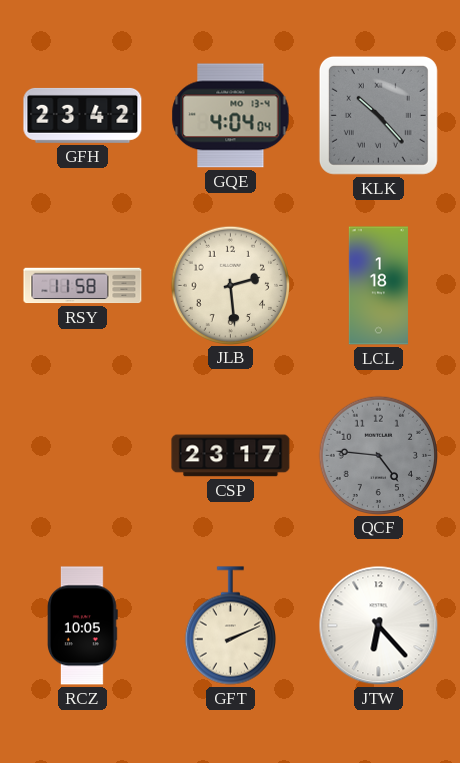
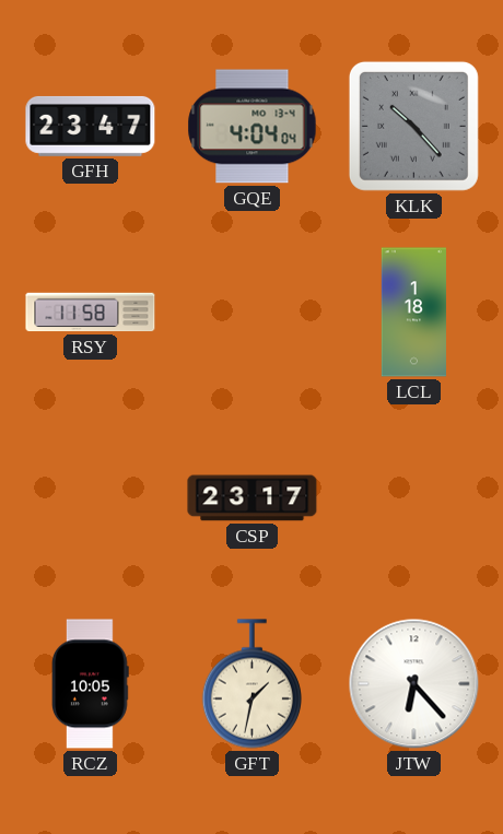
GFH: 23:42 -> 23:47 (91, 126)
JLB: 2:29 -> none (230, 285)
QCF: 4:46 -> none (378, 455)
GFT: 2:11 -> 1:32 (251, 684)
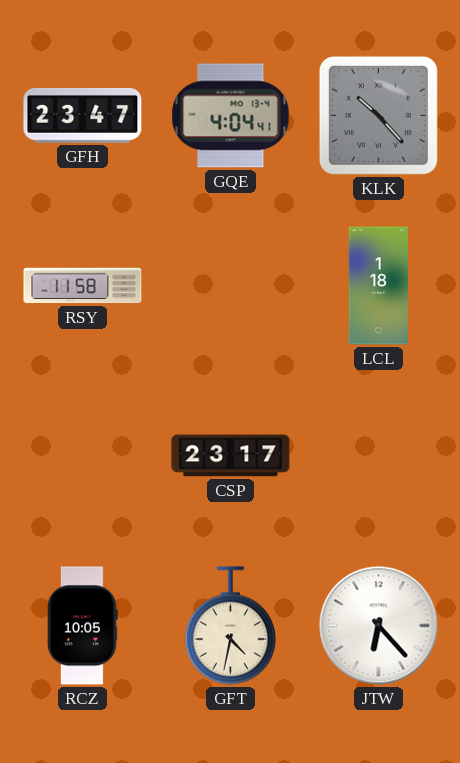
GQE: 4:04:04 -> 4:04:41 (231, 116)
GFT: 1:32 -> 4:32 (230, 626)
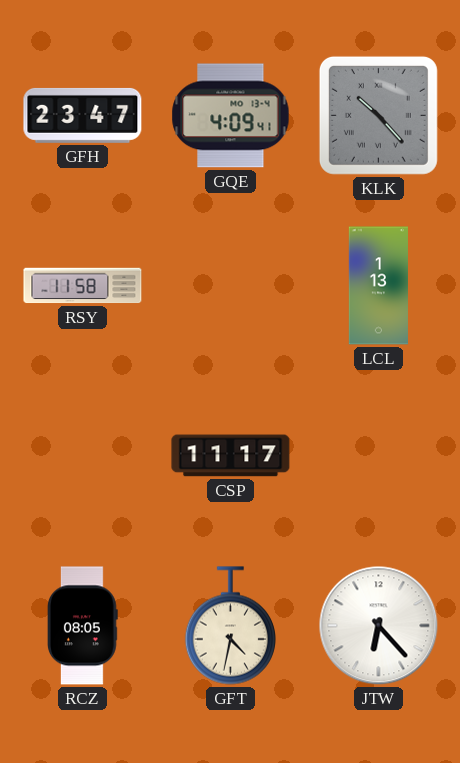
GQE: 4:04 -> 4:09 (231, 116)
LCL: 1:18 -> 1:13 (378, 286)
CSP: 23:17 -> 11:17 (231, 456)
RCZ: 10:05 -> 08:05 (83, 626)
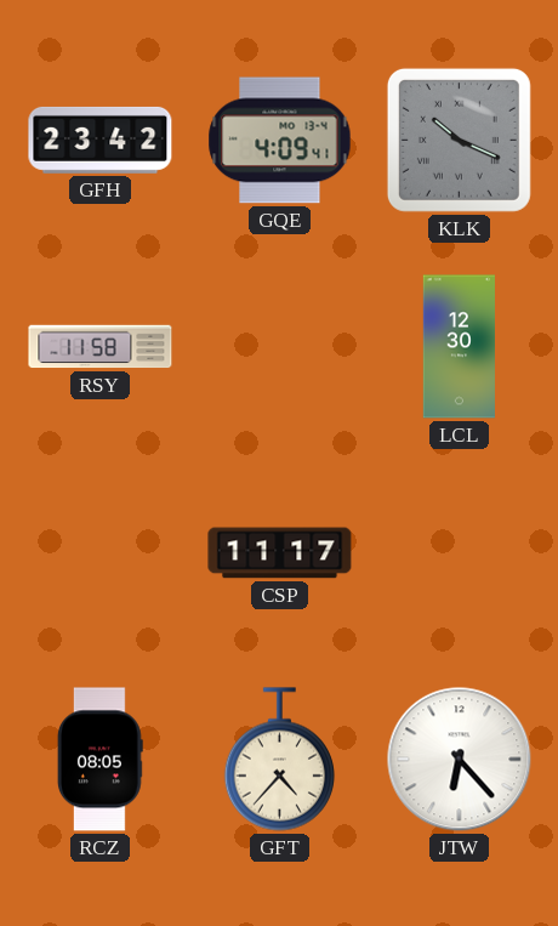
GFH: 23:47 -> 23:42 (101, 140)
KLK: 10:23 -> 10:19 (459, 140)
LCL: 1:13 -> 12:30 (459, 347)
GFT: 4:32 -> 4:37 (279, 760)
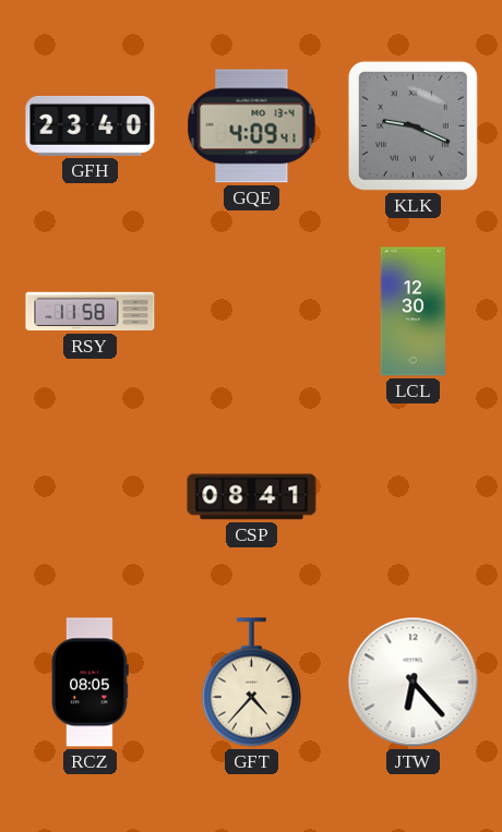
GFH: 23:42 -> 23:40 (91, 125)
KLK: 10:19 -> 9:19 (413, 125)
CSP: 11:17 -> 08:41 (252, 497)
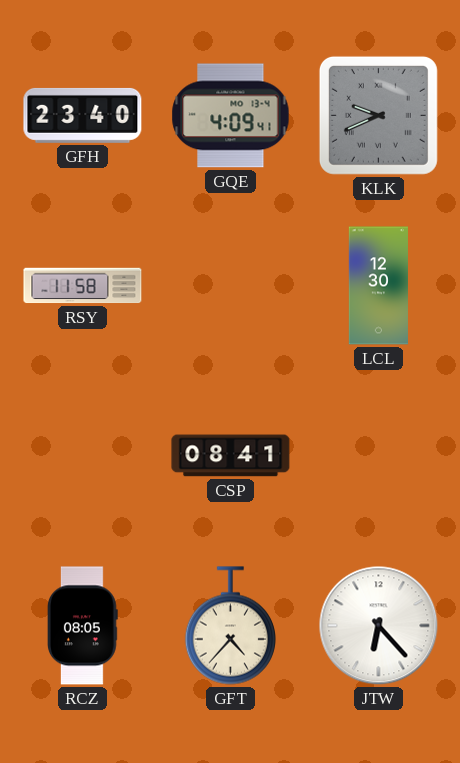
KLK: 9:19 -> 9:41 (378, 115)
